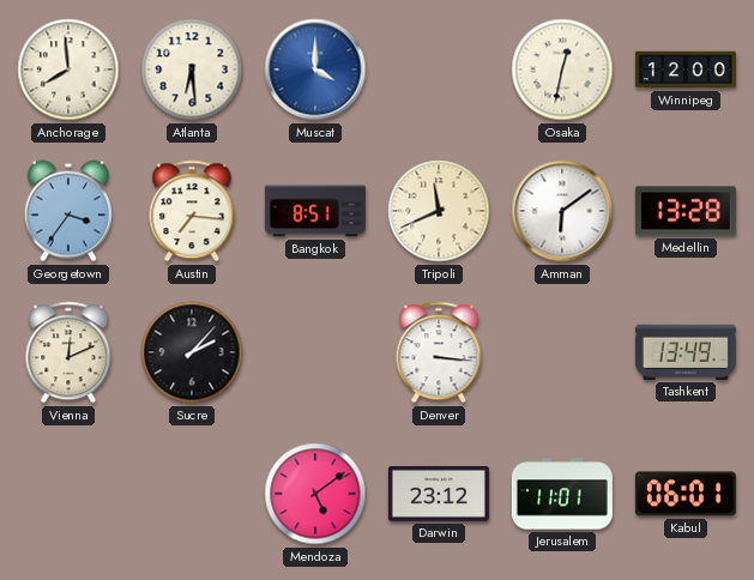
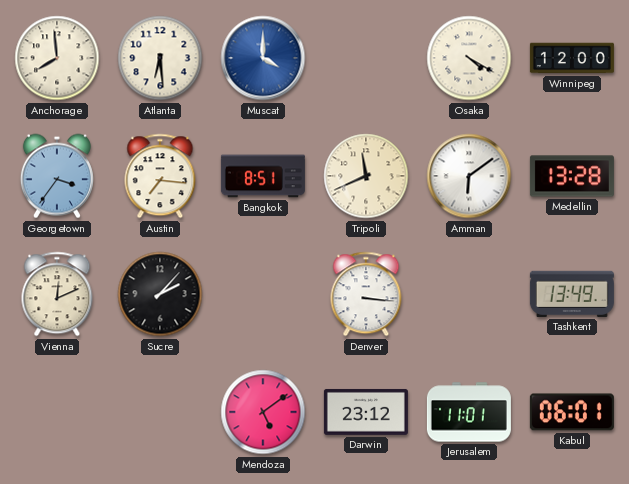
Osaka: 12:32 -> 4:20 (469, 58)
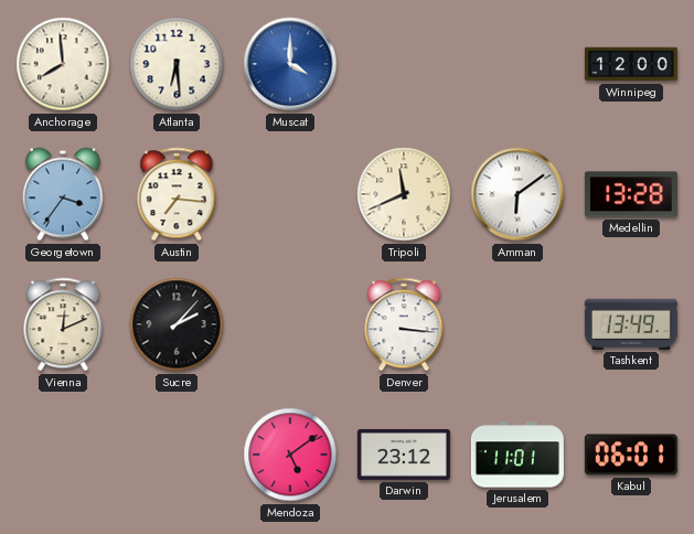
Osaka: 4:20 -> none (469, 58)
Bangkok: 8:51 -> none (263, 176)
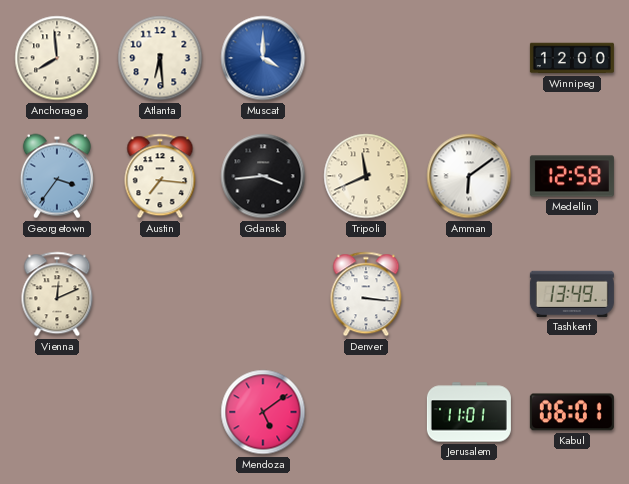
Gdansk: none -> 3:44 (263, 176)
Medellin: 13:28 -> 12:58 (572, 176)
Sucre: 2:07 -> none (177, 324)
Darwin: 23:12 -> none (404, 455)
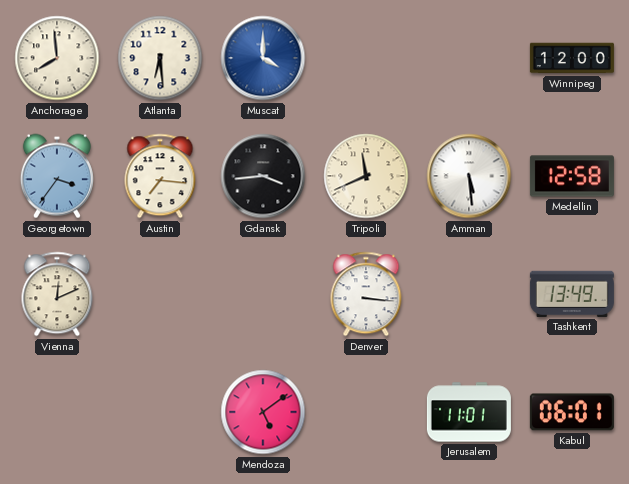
Amman: 6:09 -> 5:29 (469, 176)
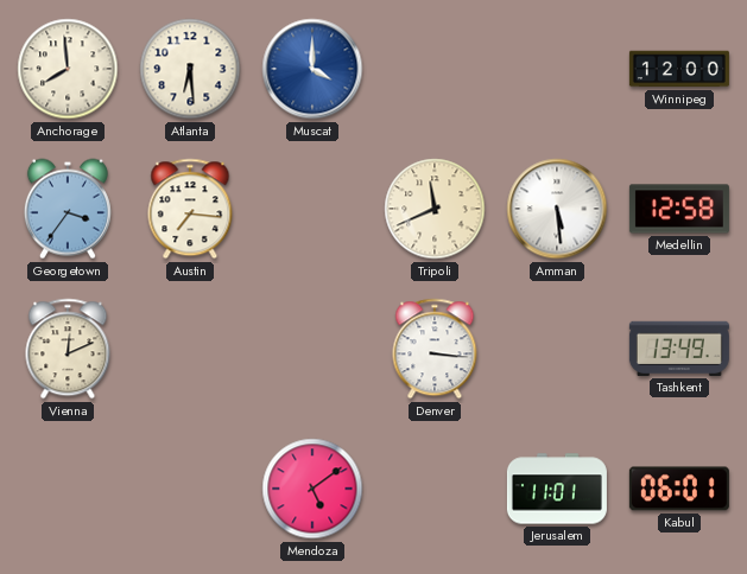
Gdansk: 3:44 -> none (263, 176)
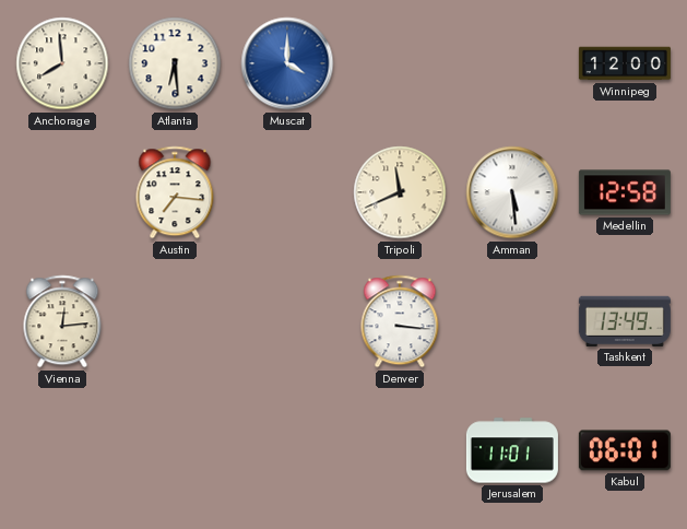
Georgetown: 3:36 -> none (68, 209)
Vienna: 12:11 -> 12:14 (62, 321)
Mendoza: 5:09 -> none (312, 489)
